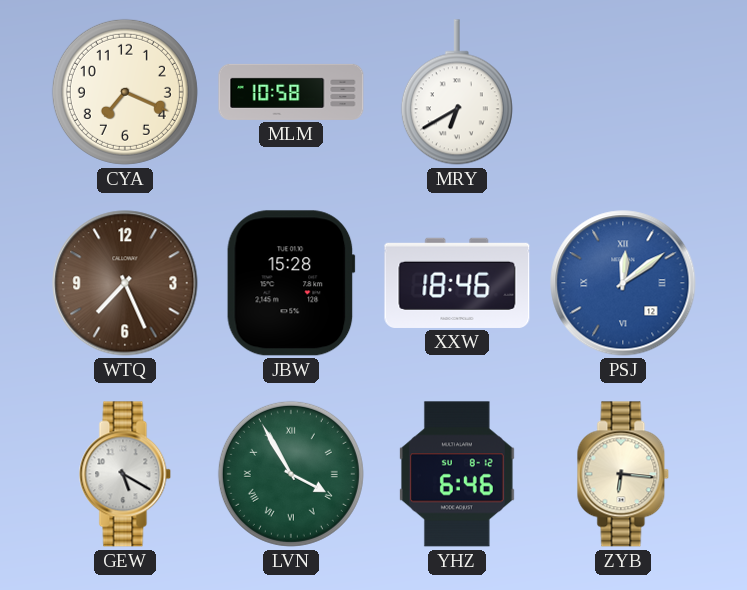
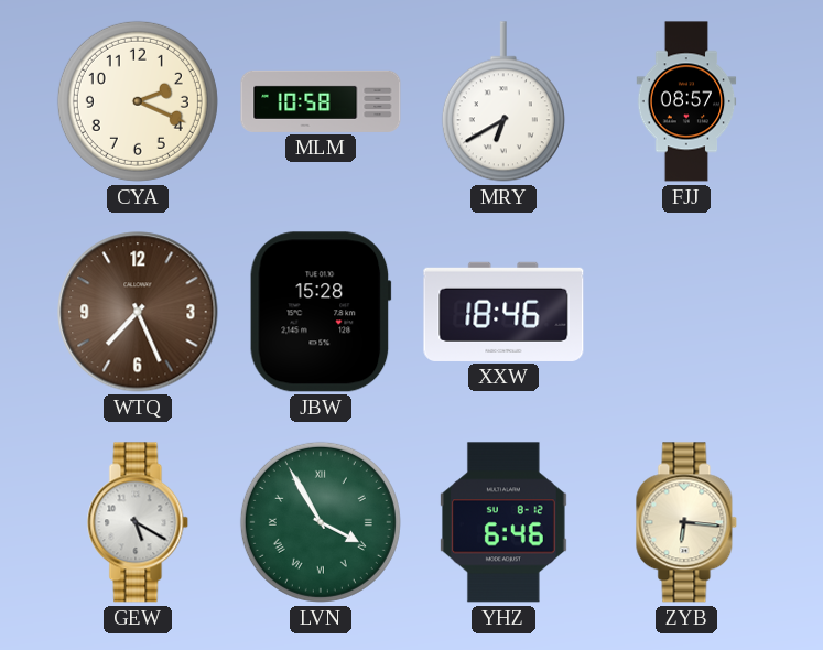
CYA: 7:19 -> 2:19 (138, 101)
FJJ: none -> 08:57 (686, 101)
PSJ: 12:09 -> none (623, 283)
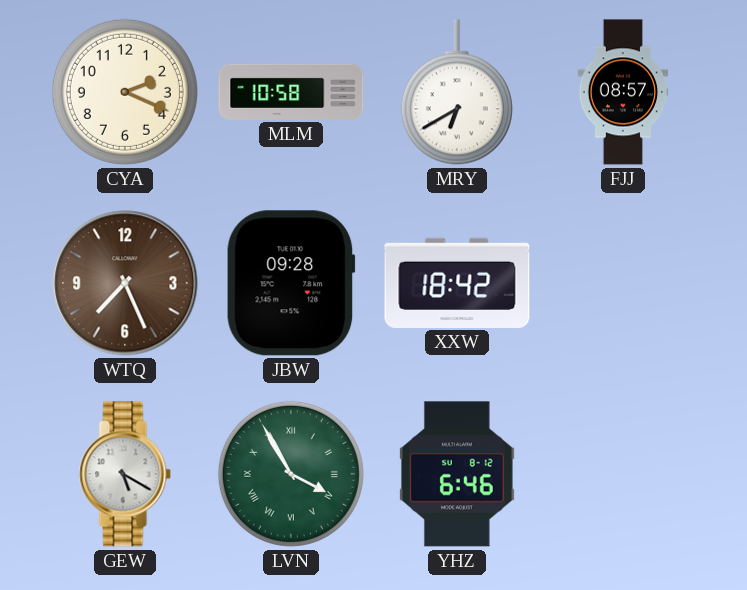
JBW: 15:28 -> 09:28 (291, 283)
XXW: 18:46 -> 18:42 (457, 283)
ZYB: 6:16 -> none (686, 522)
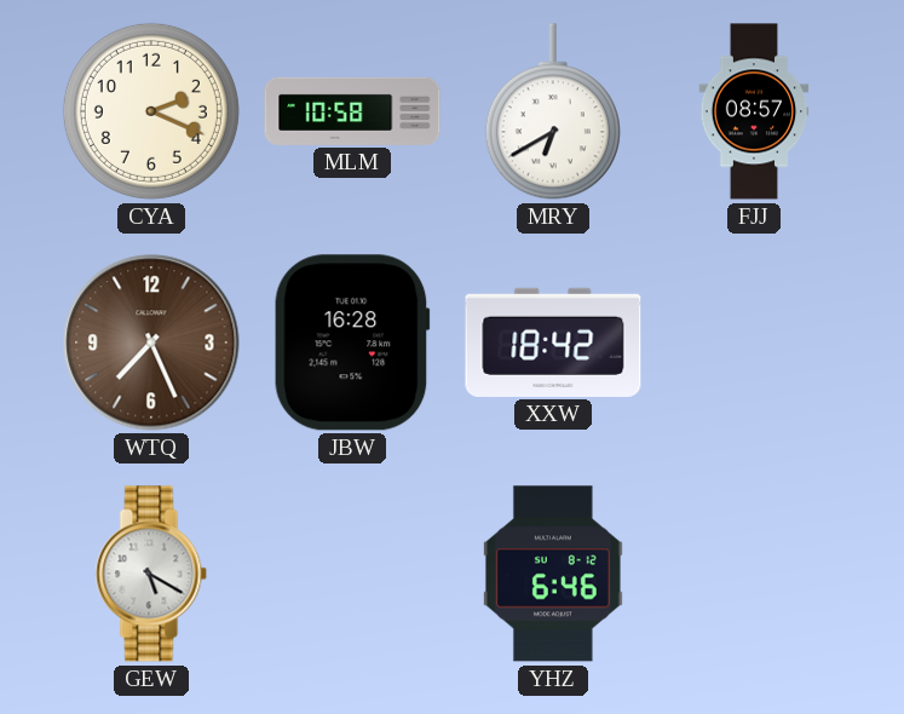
JBW: 09:28 -> 16:28 (352, 342)
LVN: 3:55 -> none (291, 474)
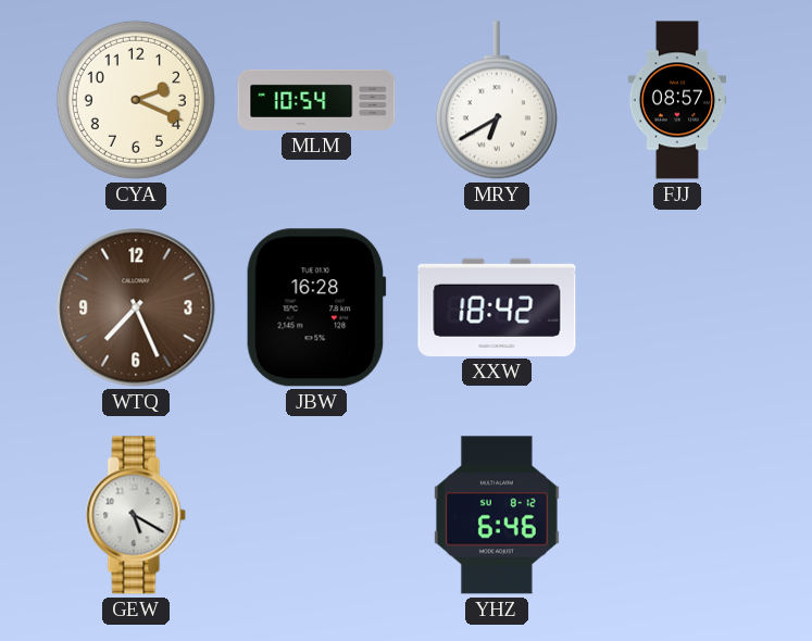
MLM: 10:58 -> 10:54 (316, 100)
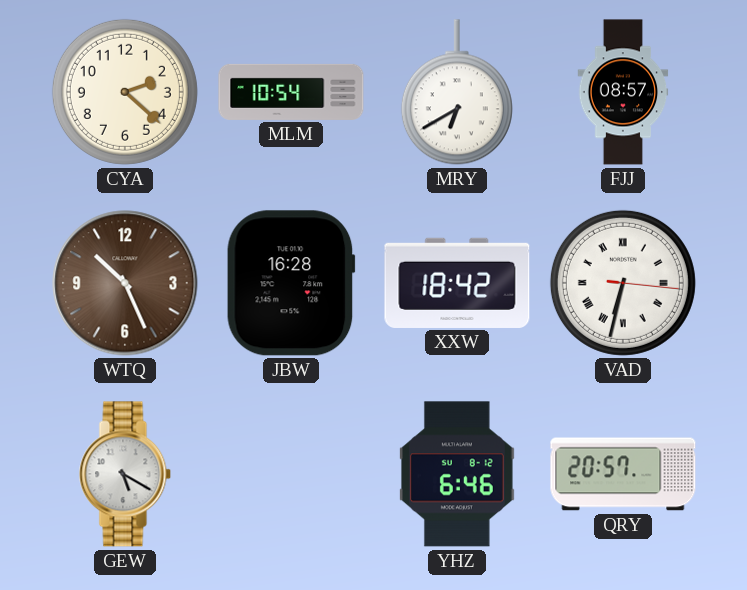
CYA: 2:19 -> 2:22 (125, 92)
WTQ: 7:26 -> 10:26 (125, 283)
VAD: none -> 6:32 (623, 283)
QRY: none -> 20:57 (623, 474)
